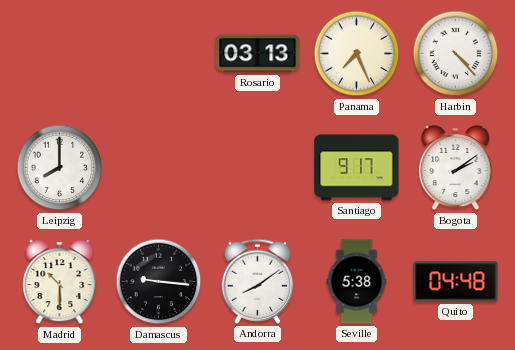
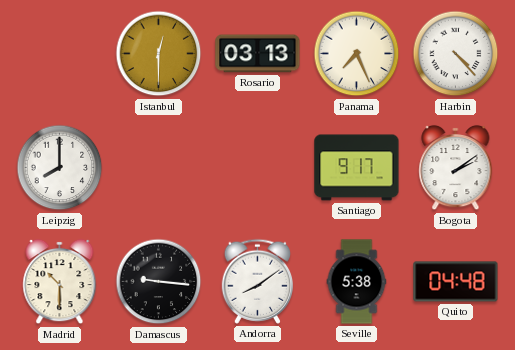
Istanbul: none -> 12:30 (159, 54)
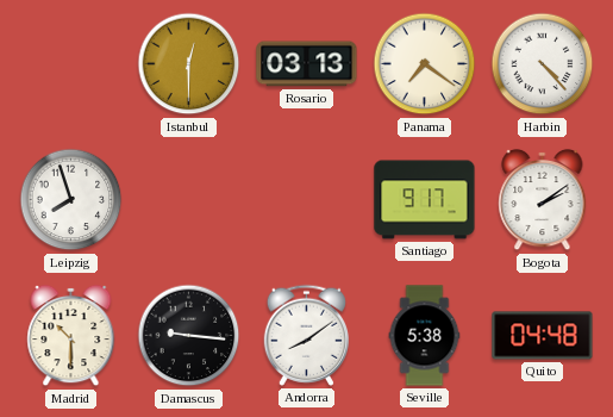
Panama: 7:26 -> 7:21 (425, 64)
Leipzig: 8:00 -> 7:57 (71, 200)
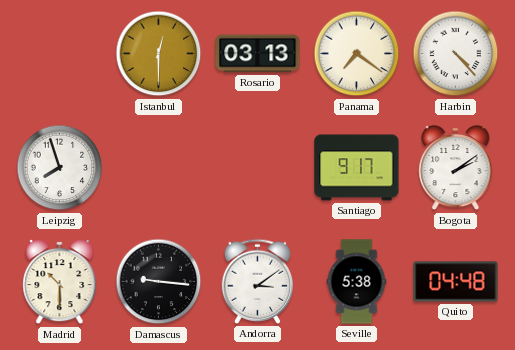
Andorra: 8:09 -> 3:09 (257, 281)
